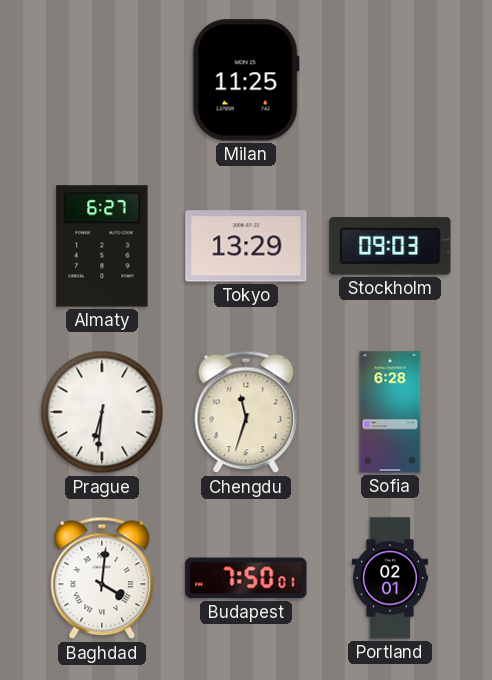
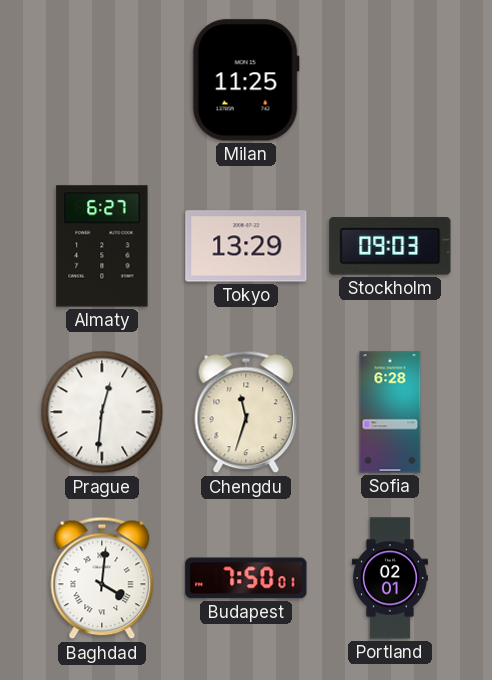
Prague: 6:31 -> 12:31 (102, 412)
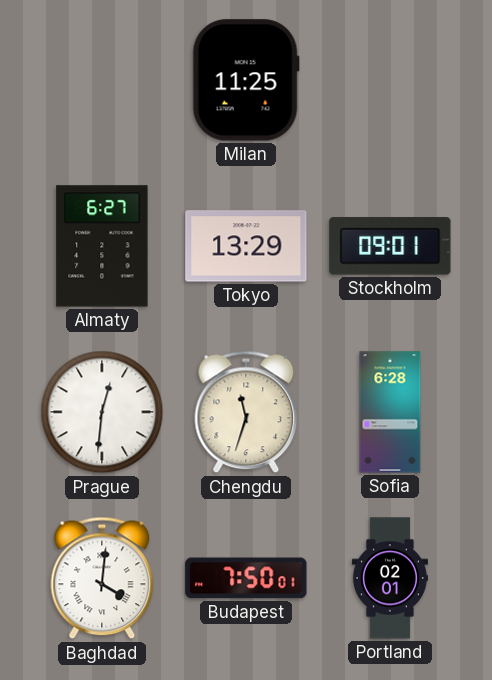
Stockholm: 09:03 -> 09:01 (390, 246)
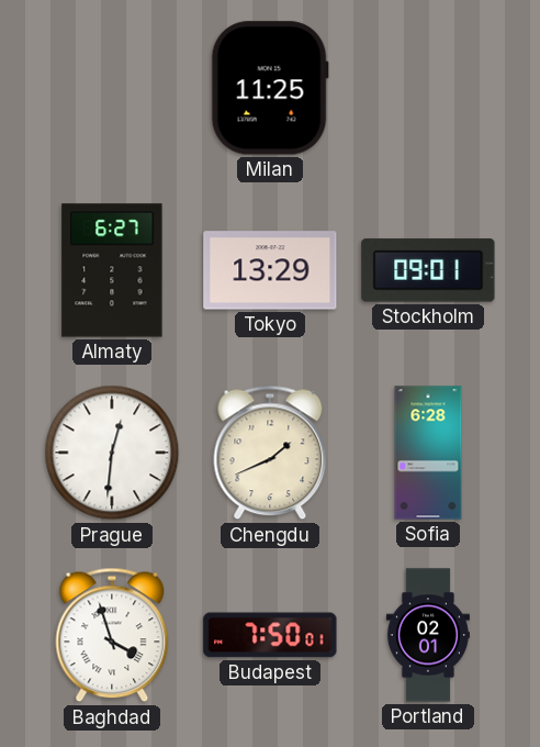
Chengdu: 11:33 -> 1:41 (270, 453)
Baghdad: 4:01 -> 3:57 (112, 635)
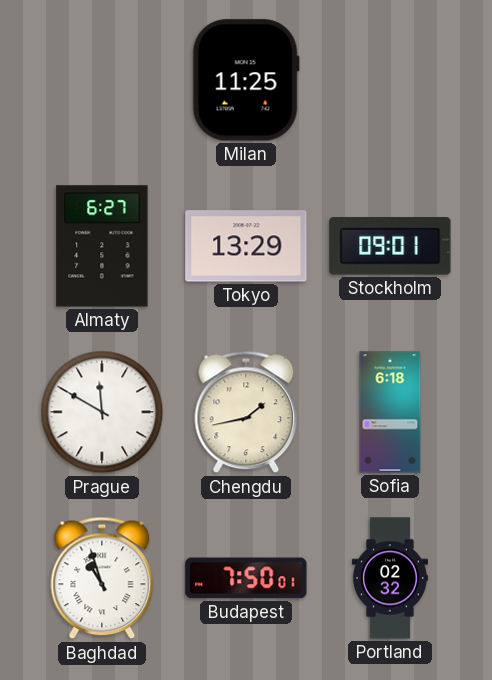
Prague: 12:31 -> 11:50 (102, 412)
Chengdu: 1:41 -> 1:43 (246, 412)
Sofia: 6:28 -> 6:18 (390, 412)
Baghdad: 3:57 -> 10:57 (102, 578)
Portland: 02:01 -> 02:32 (390, 578)
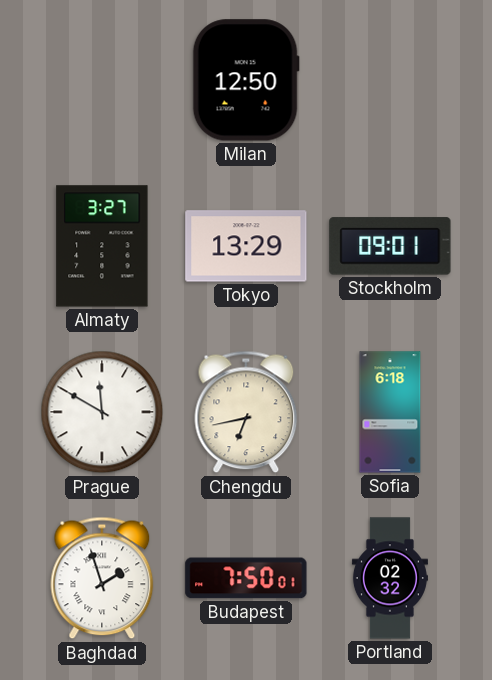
Milan: 11:25 -> 12:50 (246, 80)
Almaty: 6:27 -> 3:27 (102, 246)
Chengdu: 1:43 -> 6:43 (246, 412)
Baghdad: 10:57 -> 1:57 (102, 578)
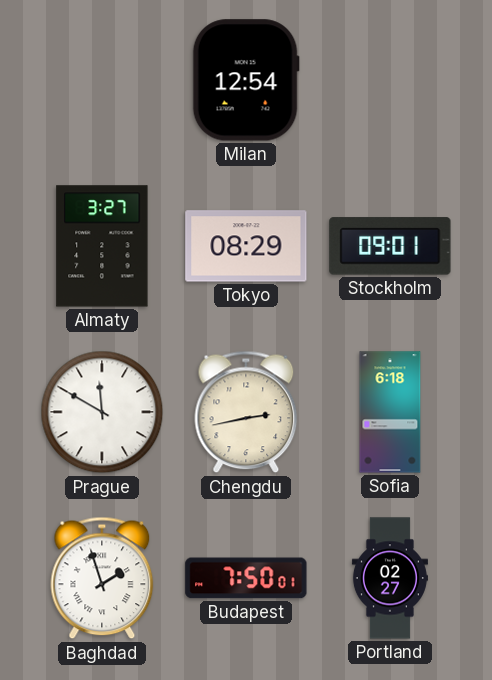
Milan: 12:50 -> 12:54 (246, 80)
Tokyo: 13:29 -> 08:29 (246, 246)
Chengdu: 6:43 -> 2:43 (246, 412)
Portland: 02:32 -> 02:27 (390, 578)
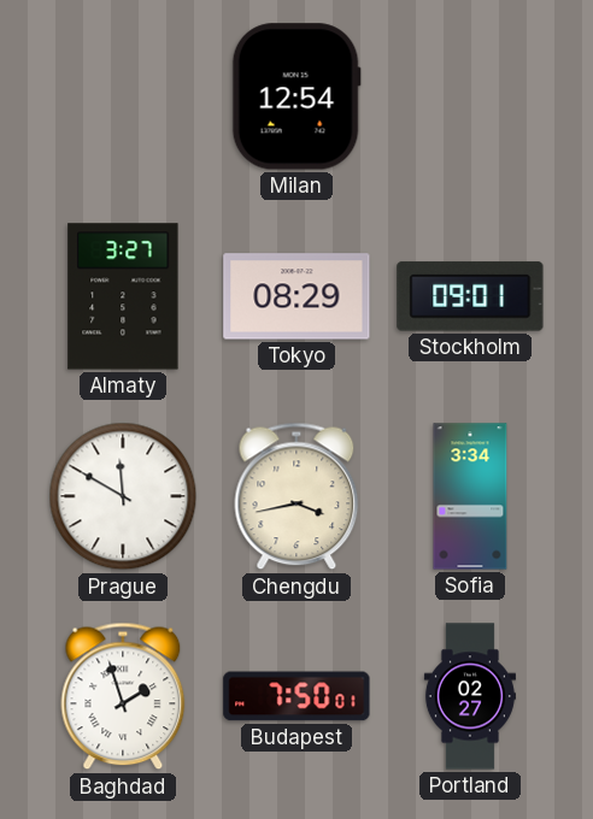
Chengdu: 2:43 -> 3:43 (296, 496)
Sofia: 6:18 -> 3:34 (470, 496)
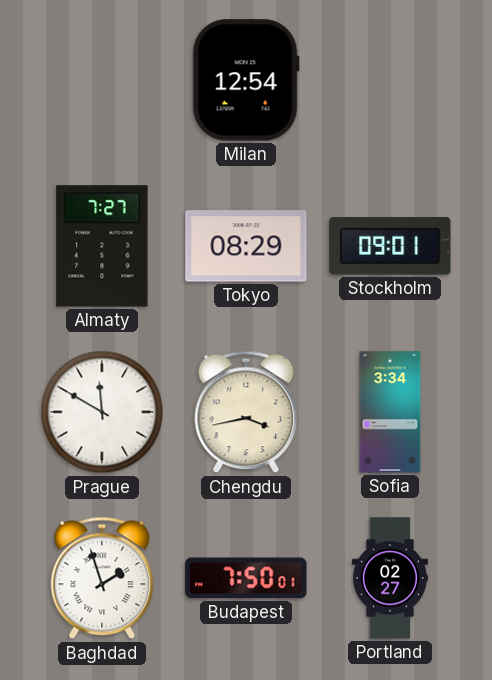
Almaty: 3:27 -> 7:27 (102, 246)
